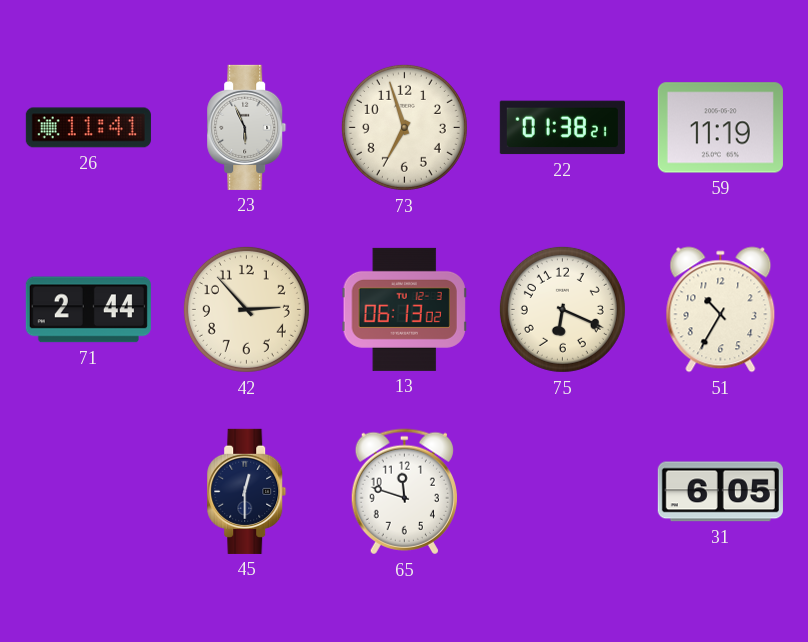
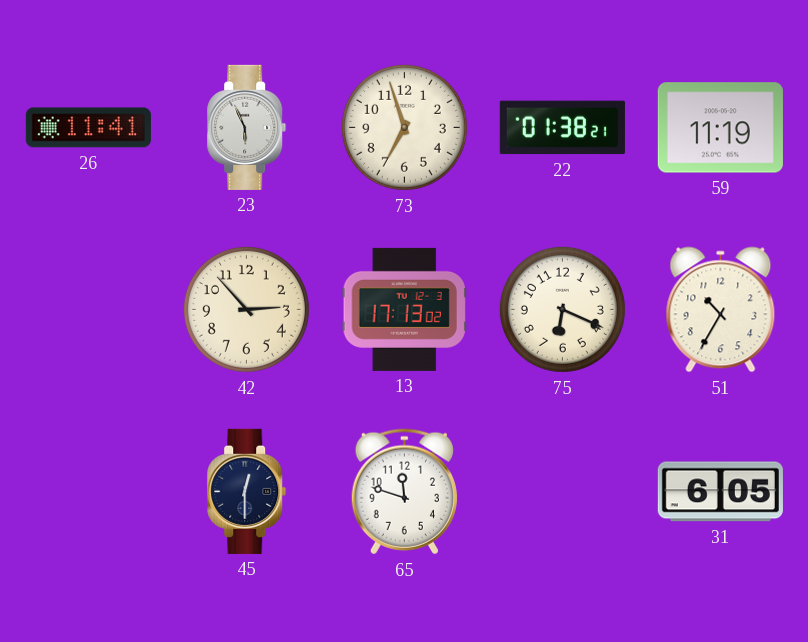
71: 2:44 -> none (88, 310)
13: 06:13 -> 17:13 (404, 309)
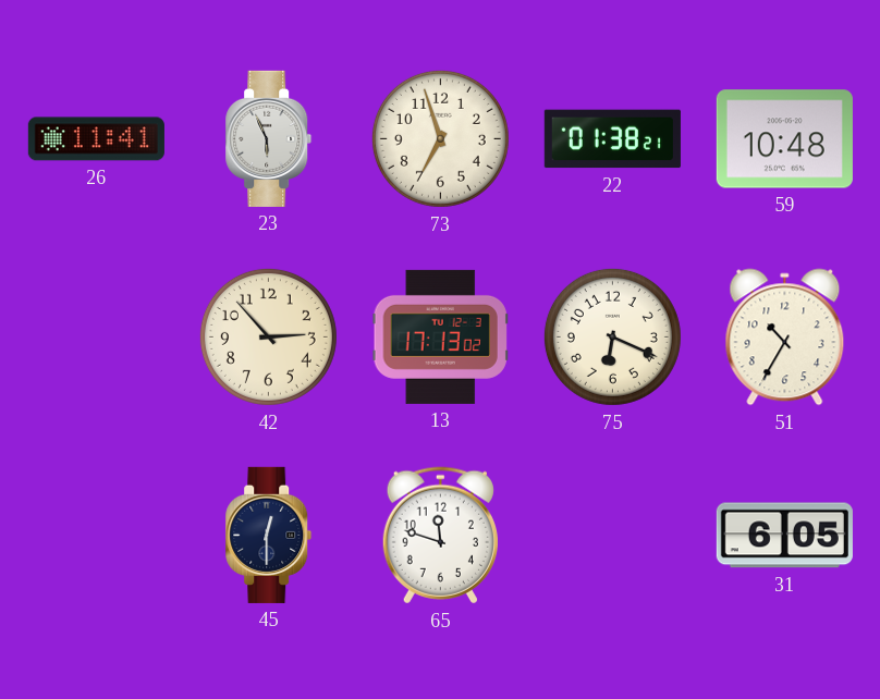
59: 11:19 -> 10:48 (784, 139)
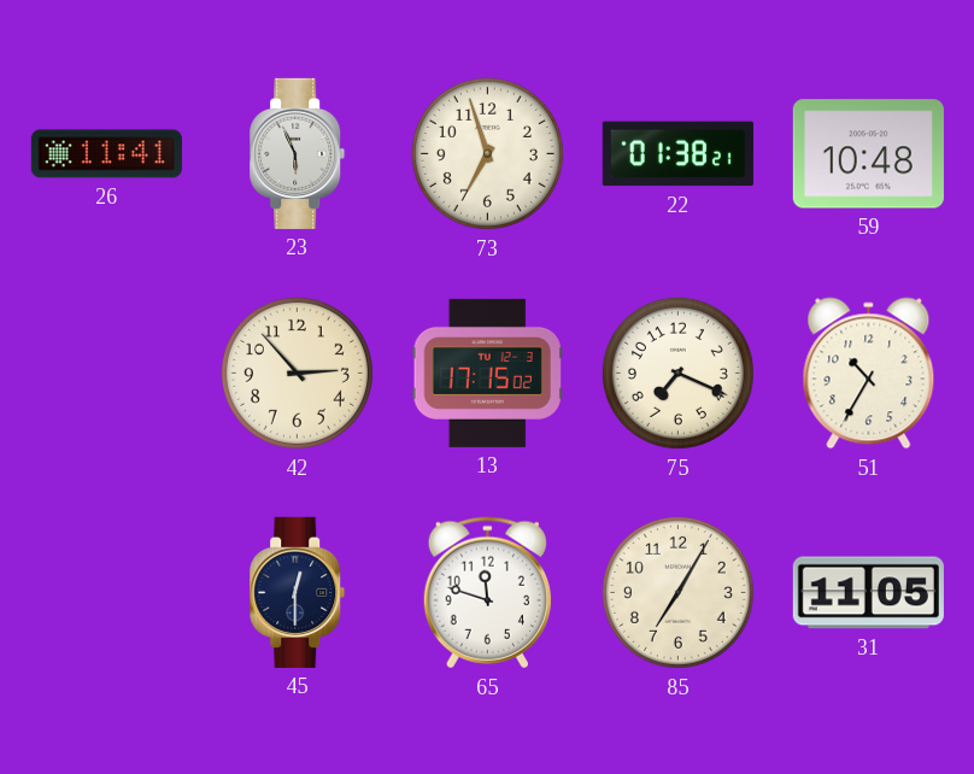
13: 17:13 -> 17:15 (487, 373)
75: 6:19 -> 7:19 (677, 373)
85: none -> 7:05 (677, 592)
31: 6:05 -> 11:05 (868, 593)
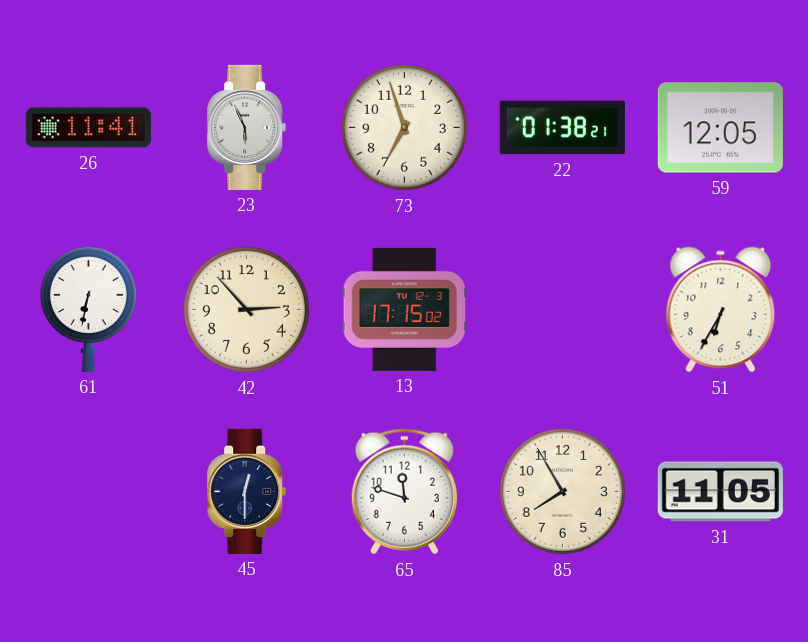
59: 10:48 -> 12:05 (720, 128)
61: none -> 6:32 (88, 310)
75: 7:19 -> none (677, 373)
51: 10:35 -> 6:35 (721, 310)
85: 7:05 -> 7:55 (562, 491)
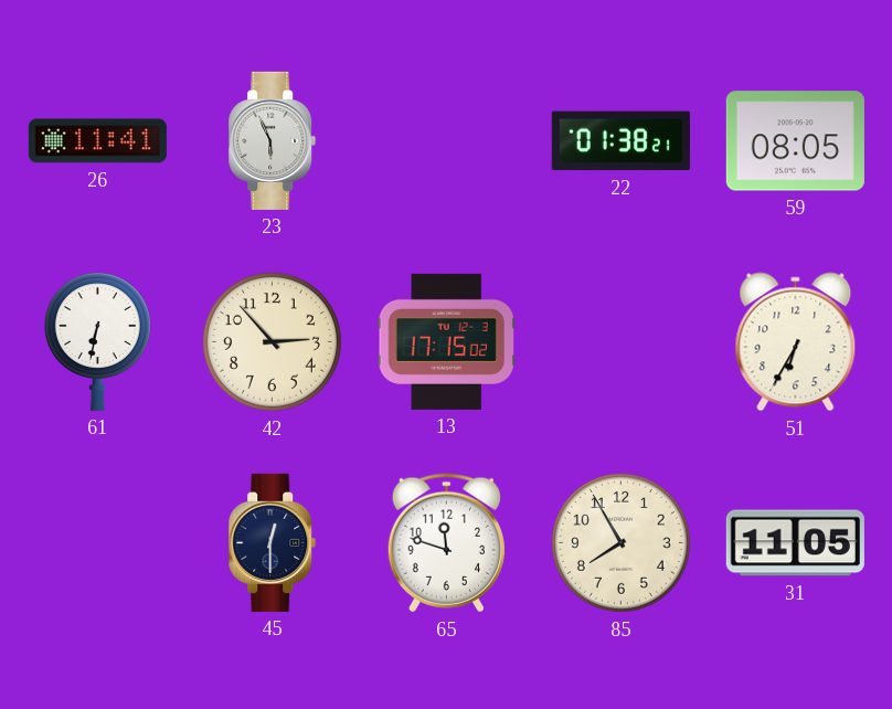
73: 6:57 -> none (404, 127)
59: 12:05 -> 08:05 (795, 141)
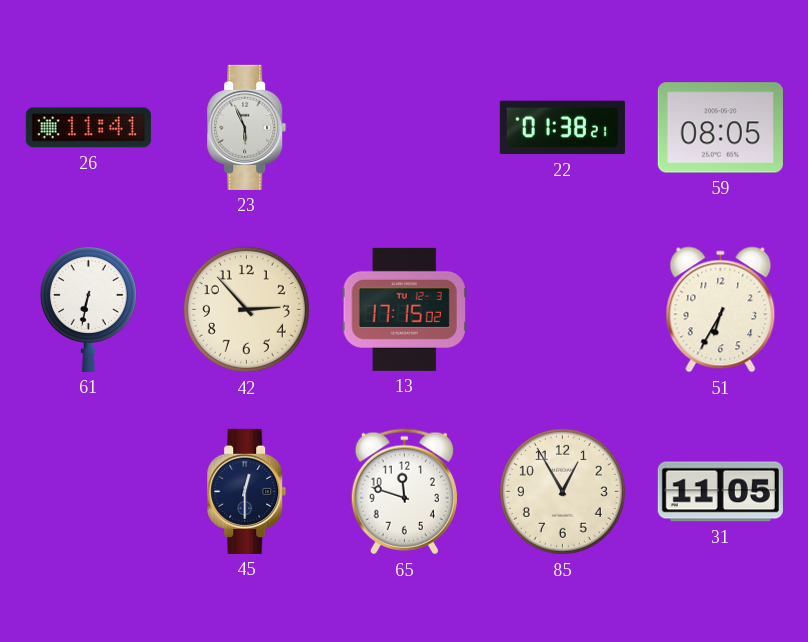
85: 7:55 -> 12:55 (562, 491)
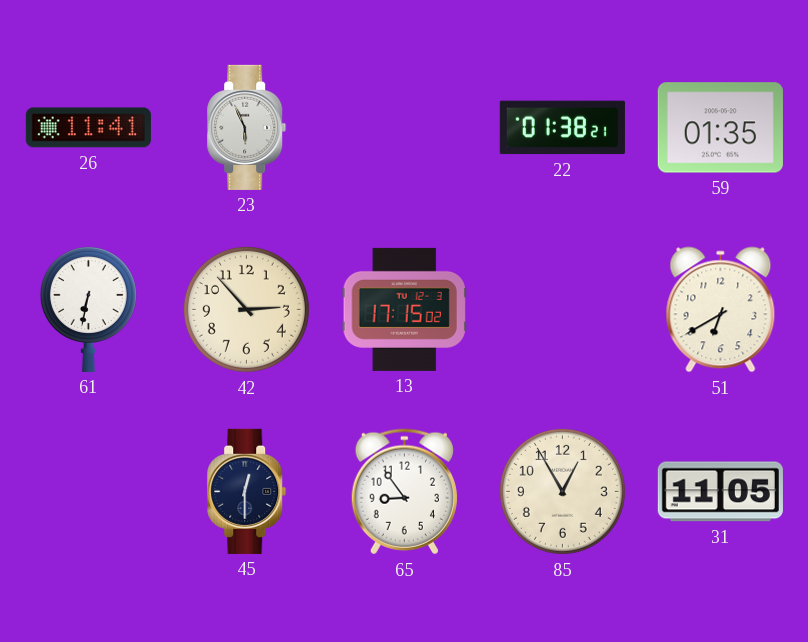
59: 08:05 -> 01:35 (720, 128)
51: 6:35 -> 6:40 (721, 310)
65: 11:48 -> 8:54 (404, 492)
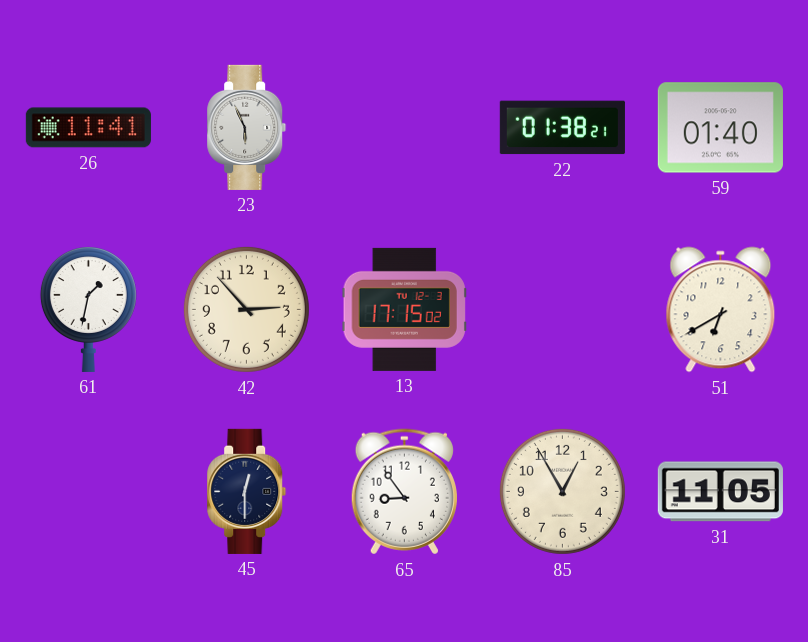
59: 01:35 -> 01:40 (720, 128)
61: 6:32 -> 1:32 (88, 310)
